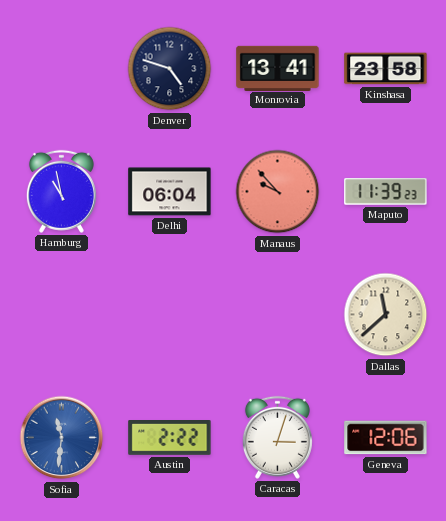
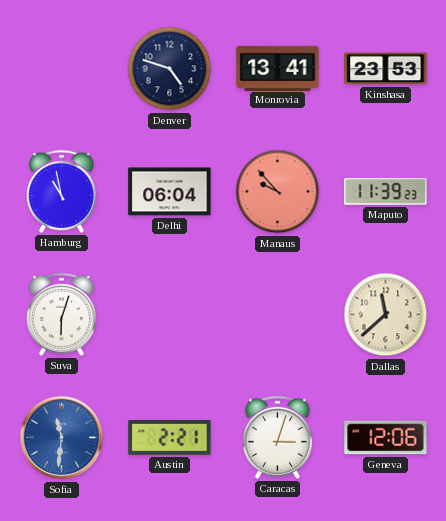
Kinshasa: 23:58 -> 23:53 (386, 69)
Suva: none -> 6:03 (61, 314)
Austin: 2:22 -> 2:21 (170, 438)
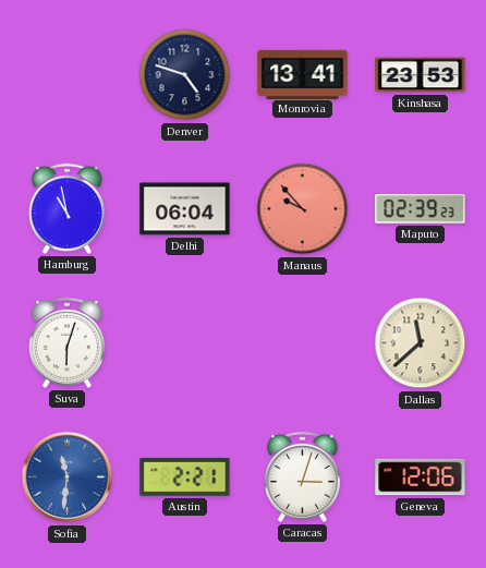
Maputo: 11:39 -> 02:39 (421, 209)
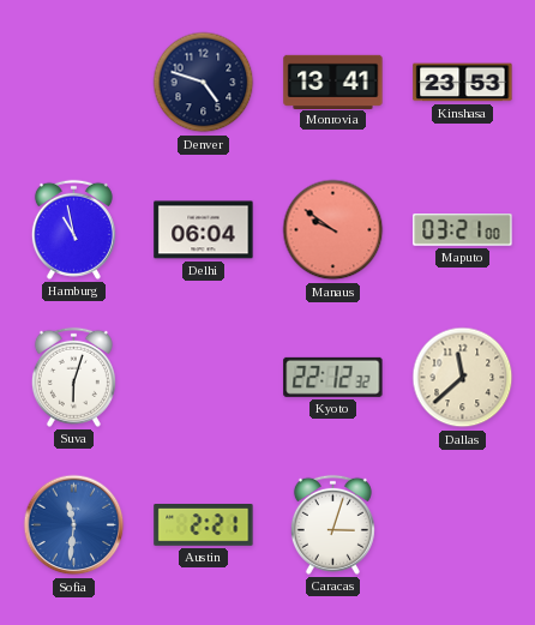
Manaus: 9:53 -> 9:51 (333, 230)
Maputo: 02:39 -> 03:21 (463, 230)
Kyoto: none -> 22:12 (333, 377)
Geneva: 12:06 -> none (421, 478)
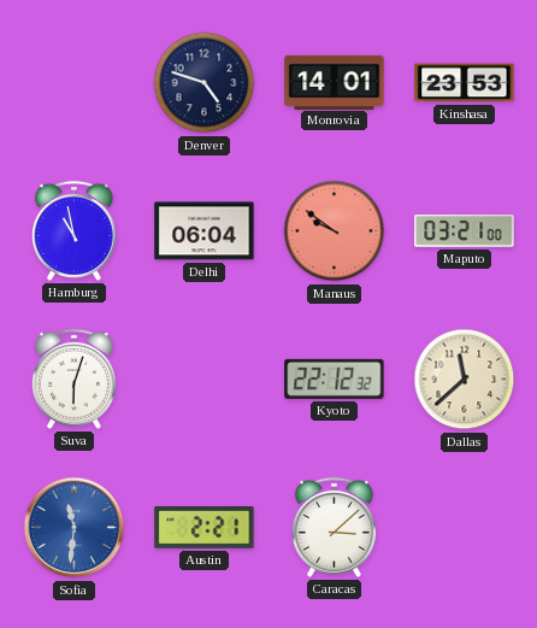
Monrovia: 13:41 -> 14:01 (335, 82)
Caracas: 3:03 -> 3:08 (334, 527)
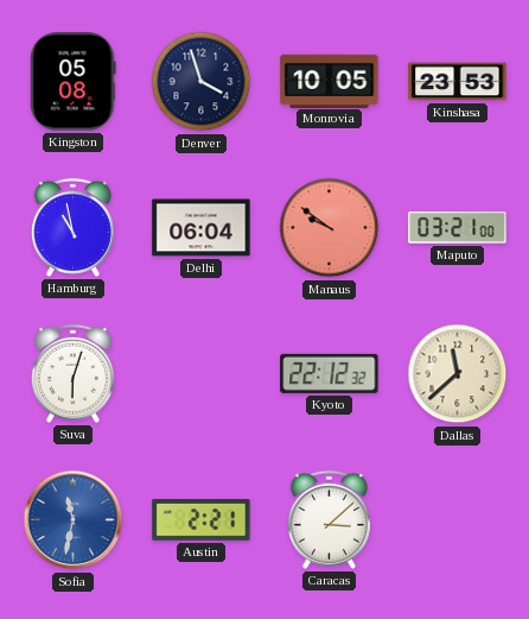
Kingston: none -> 05:08 (74, 82)
Denver: 4:48 -> 3:57 (202, 82)
Monrovia: 14:01 -> 10:05 (330, 81)
Sofia: 11:31 -> 11:32 (74, 520)
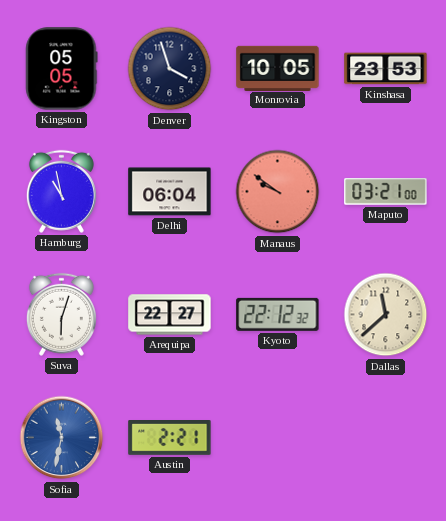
Kingston: 05:08 -> 05:05 (62, 69)
Arequipa: none -> 22:27 (170, 315)
Caracas: 3:08 -> none (329, 519)
